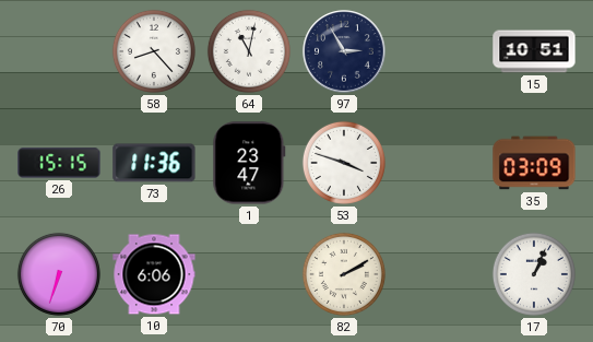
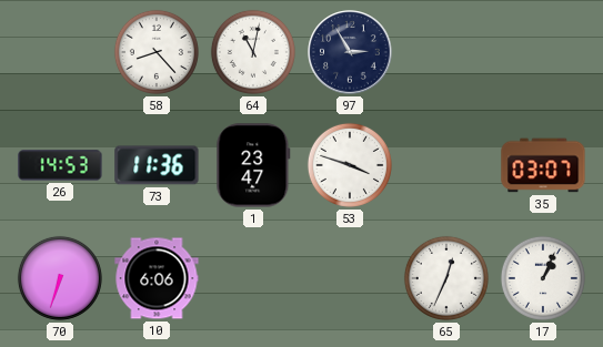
15: 10:51 -> none (534, 51)
26: 15:15 -> 14:53 (60, 165)
35: 03:09 -> 03:07 (543, 165)
82: 2:10 -> none (344, 274)
65: none -> 12:34 (446, 278)
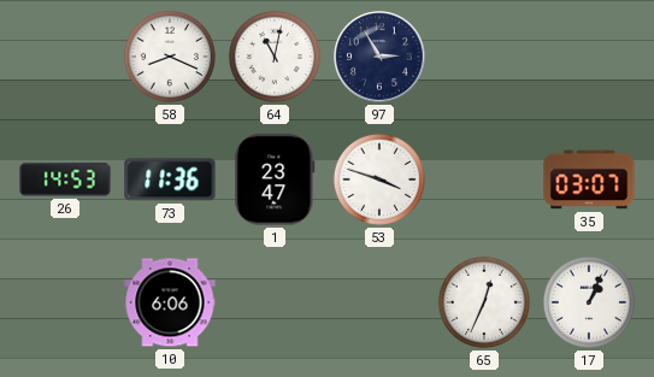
58: 8:23 -> 8:19 (170, 57)
70: 6:33 -> none (60, 278)
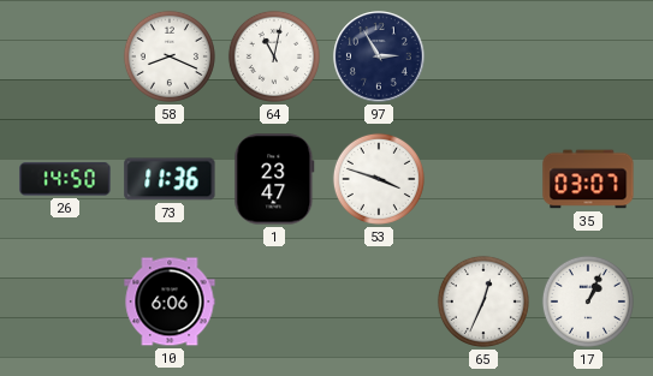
26: 14:53 -> 14:50 (65, 179)
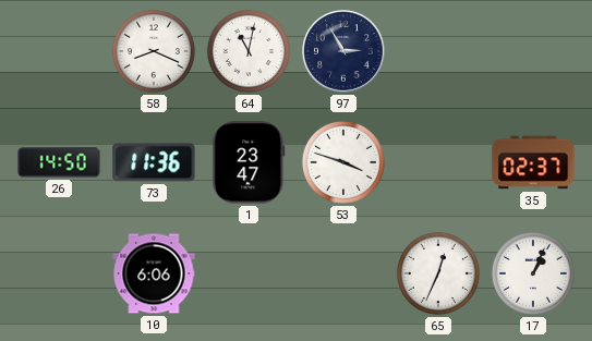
35: 03:07 -> 02:37 (533, 162)
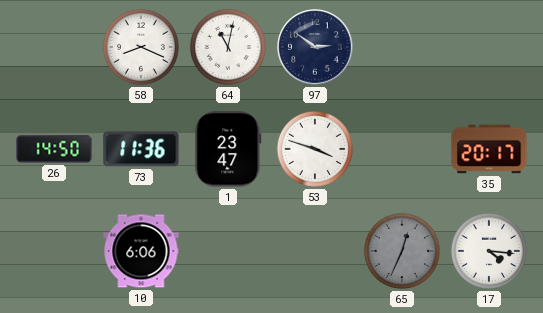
97: 2:55 -> 2:51 (315, 47)
35: 02:37 -> 20:17 (489, 149)
65 dial: white -> grey (402, 251)
17: 1:04 -> 4:16 (489, 251)
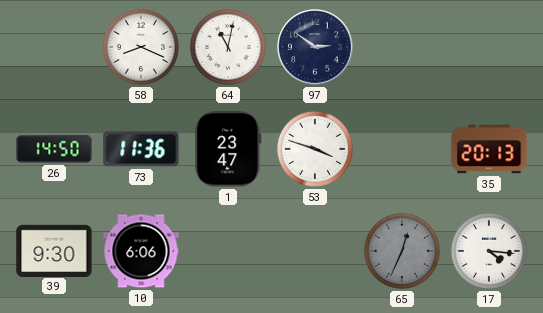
35: 20:17 -> 20:13 (489, 149)
39: none -> 9:30 (54, 250)
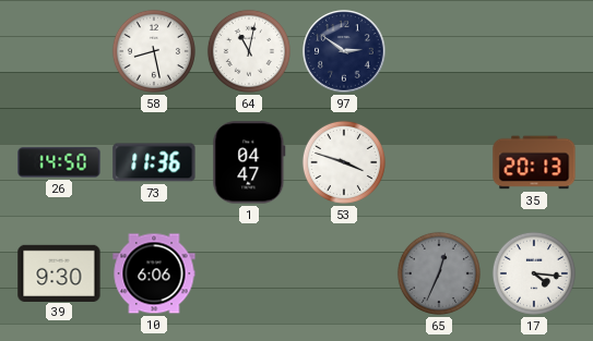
58: 8:19 -> 8:28 (154, 51)
1: 23:47 -> 04:47 (249, 162)
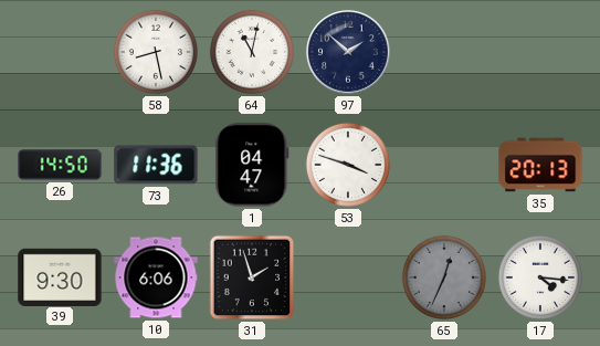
97: 2:51 -> 1:52 (348, 52)
31: none -> 1:57 (252, 277)
